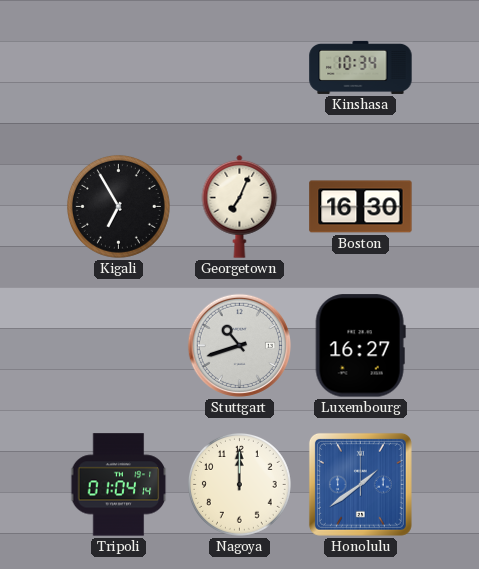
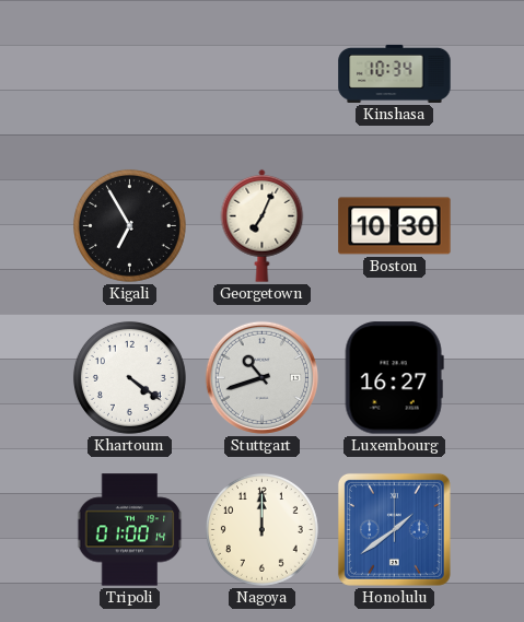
Boston: 16:30 -> 10:30 (395, 226)
Khartoum: none -> 4:21 (129, 377)
Tripoli: 01:04 -> 01:00 (130, 530)
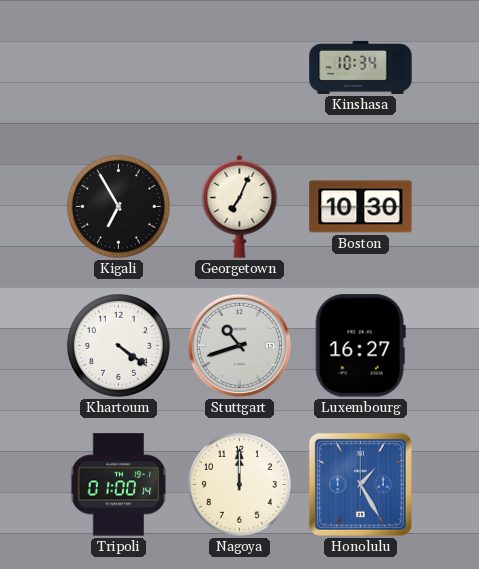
Honolulu: 1:39 -> 1:25 (360, 484)
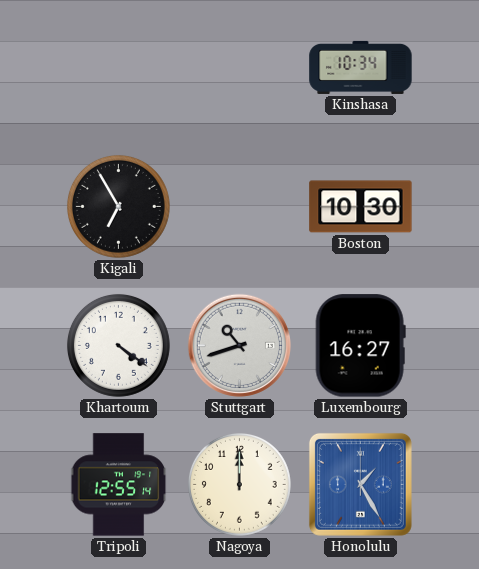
Georgetown: 7:04 -> none (240, 206)
Tripoli: 01:00 -> 12:55 (119, 485)
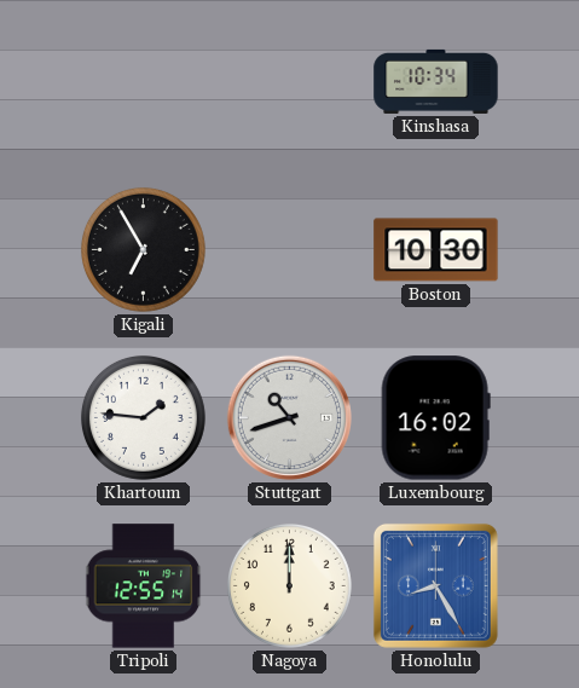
Khartoum: 4:21 -> 1:46 (143, 417)
Luxembourg: 16:27 -> 16:02 (435, 418)
Honolulu: 1:25 -> 8:25 (435, 585)
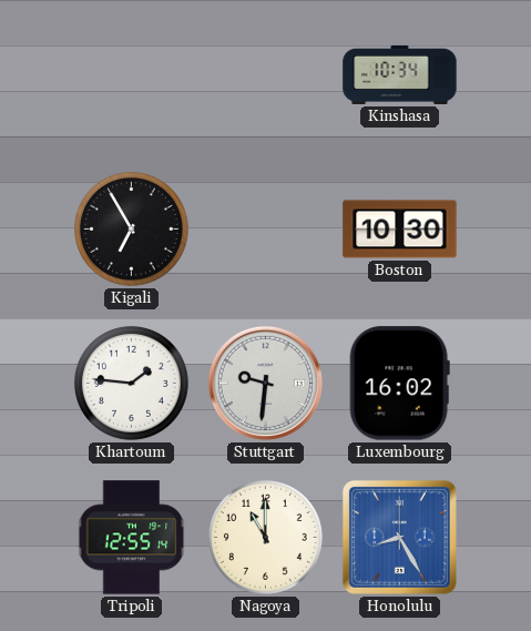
Stuttgart: 10:42 -> 9:31 (265, 383)
Nagoya: 12:00 -> 11:00 (265, 537)
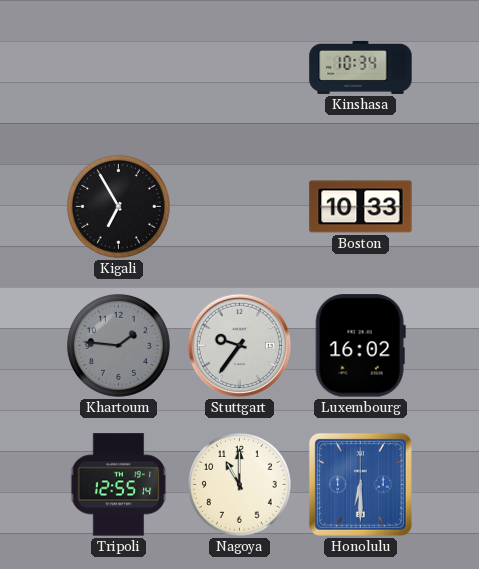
Boston: 10:30 -> 10:33 (361, 207)
Khartoum dial: white -> grey (118, 345)
Stuttgart: 9:31 -> 9:36 (239, 345)
Honolulu: 8:25 -> 6:30 (360, 484)
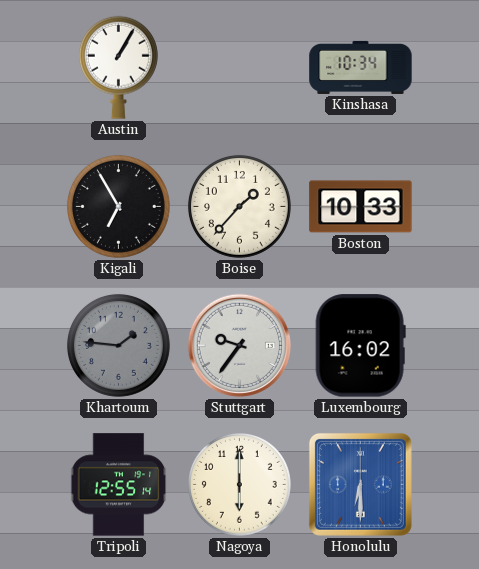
Austin: none -> 1:05 (118, 67)
Boise: none -> 1:37 (239, 206)
Nagoya: 11:00 -> 6:00 (239, 484)
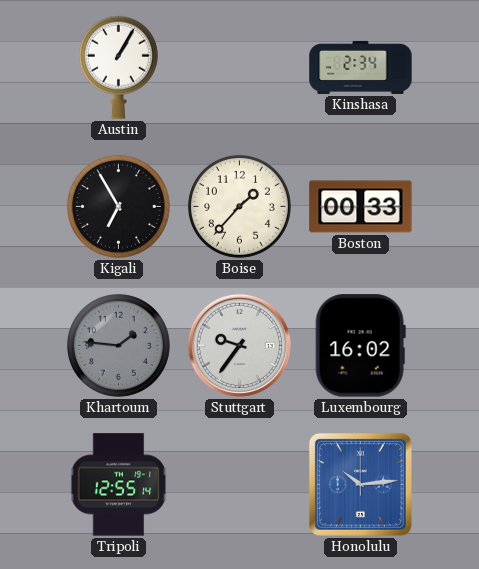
Kinshasa: 10:34 -> 2:34 (361, 67)
Boston: 10:33 -> 00:33 (361, 207)
Nagoya: 6:00 -> none (239, 484)
Honolulu: 6:30 -> 10:14 (360, 484)
